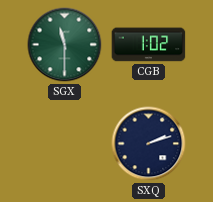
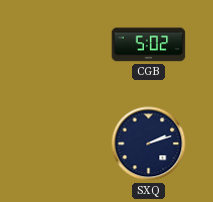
SGX: 11:30 -> none (65, 45)
CGB: 1:02 -> 5:02 (149, 45)
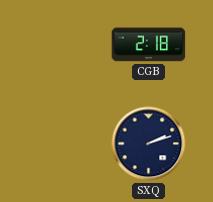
CGB: 5:02 -> 2:18 (149, 45)
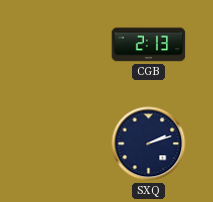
CGB: 2:18 -> 2:13 (149, 45)
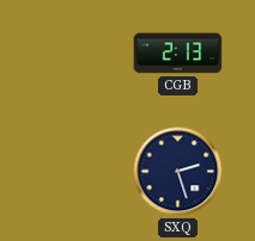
SXQ: 2:12 -> 2:27 (178, 172)
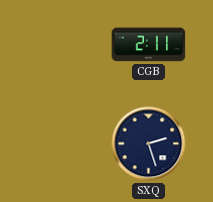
CGB: 2:13 -> 2:11 (149, 45)
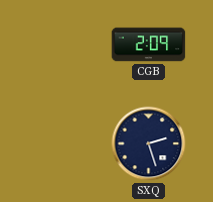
CGB: 2:11 -> 2:09 (149, 45)
